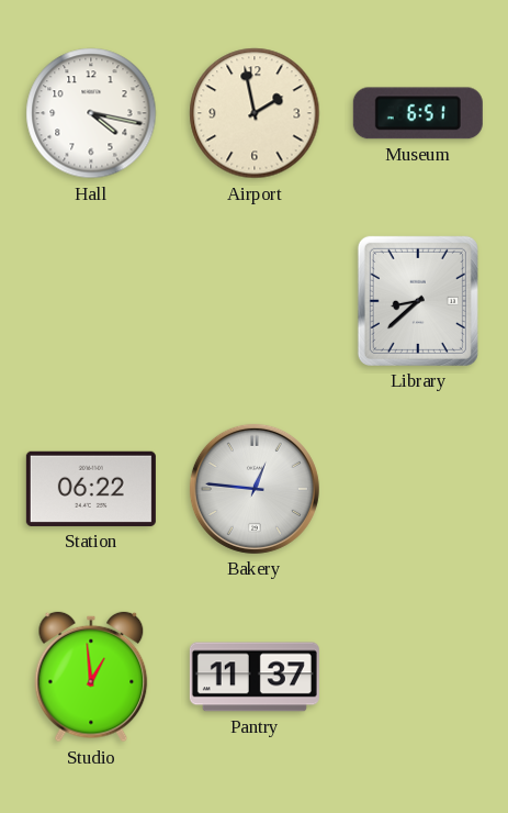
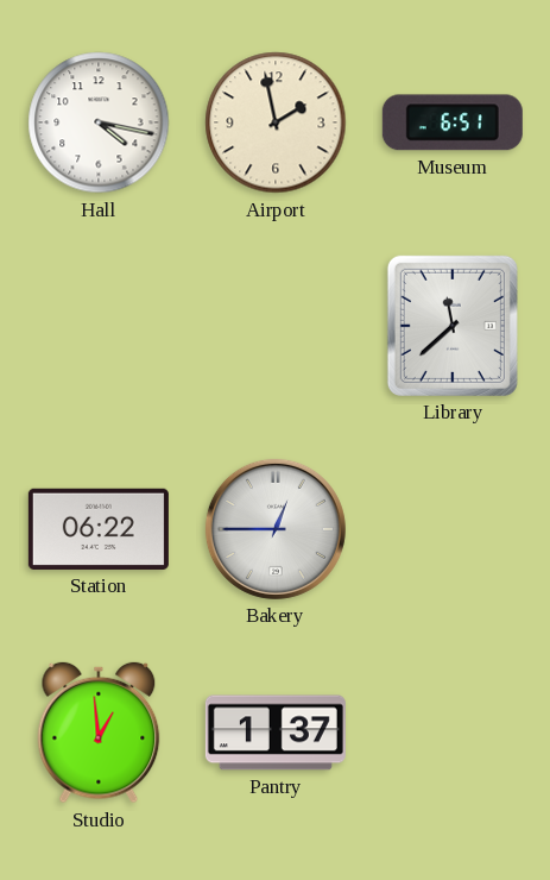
Library: 8:38 -> 11:38 (453, 326)
Bakery: 12:46 -> 12:45 (276, 529)
Pantry: 11:37 -> 1:37 (276, 733)
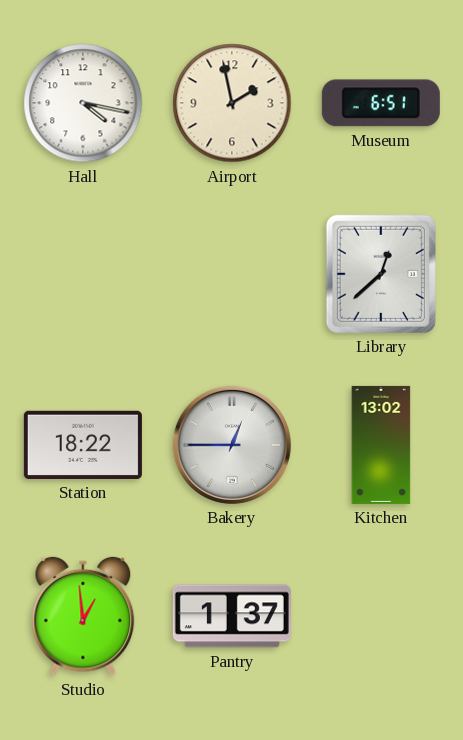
Library: 11:38 -> 12:38 (381, 274)
Station: 06:22 -> 18:22 (83, 445)
Kitchen: none -> 13:02 (381, 445)
